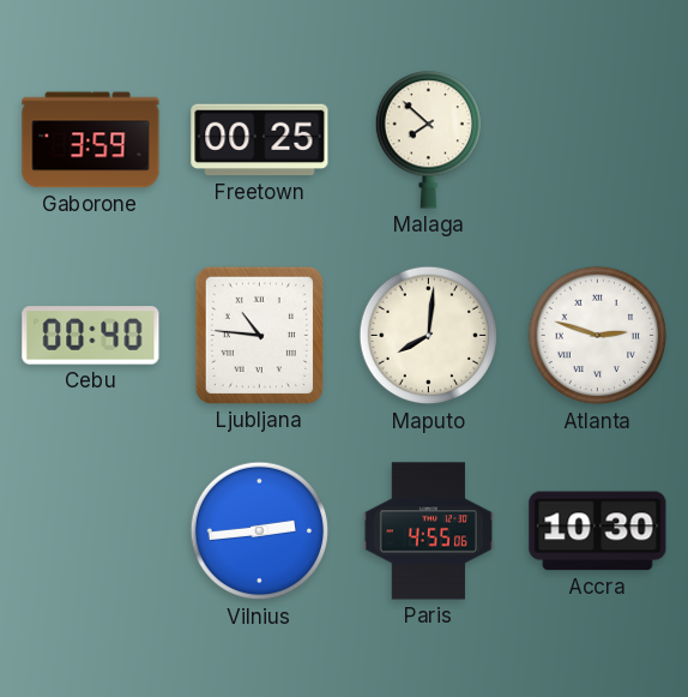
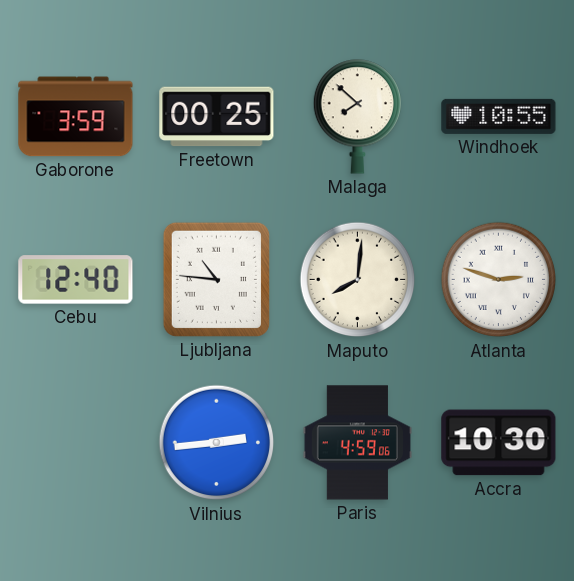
Windhoek: none -> 10:55 (499, 116)
Cebu: 00:40 -> 12:40 (76, 280)
Paris: 4:55 -> 4:59 (357, 443)
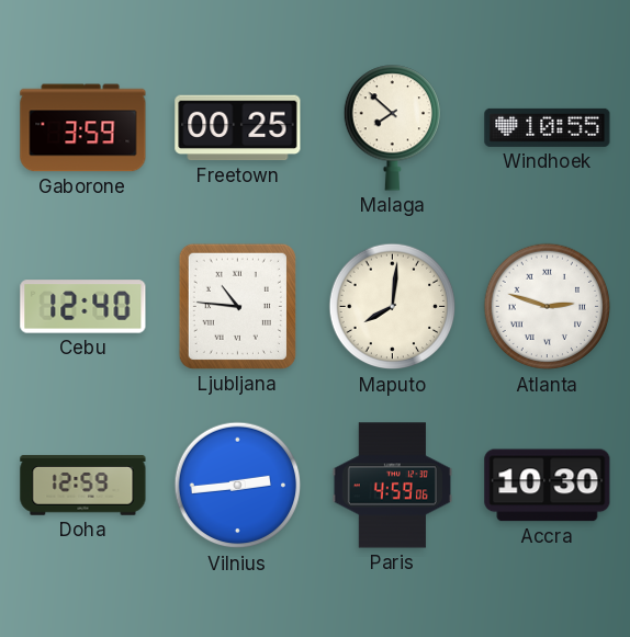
Doha: none -> 12:59 (83, 486)
